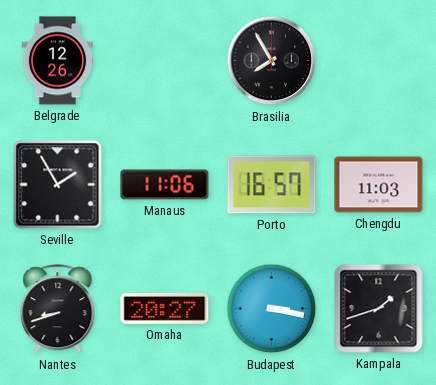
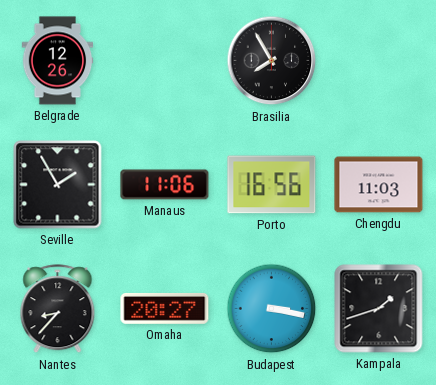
Porto: 16:57 -> 16:56 (272, 185)
Nantes: 8:42 -> 8:37 (58, 309)
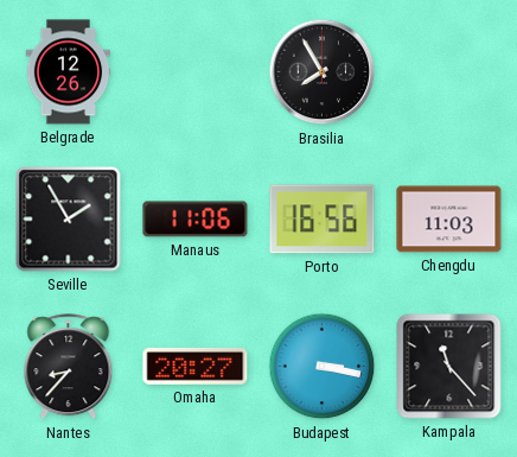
Kampala: 1:42 -> 11:23 (449, 367)
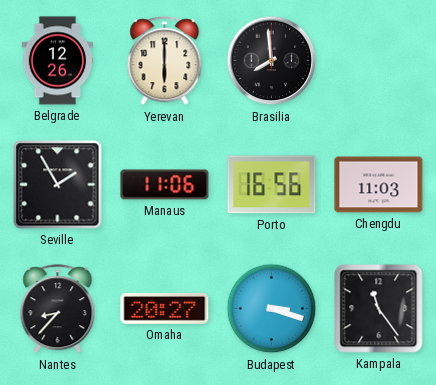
Yerevan: none -> 6:00 (165, 61)
Brasilia: 7:55 -> 7:59 (272, 61)
Budapest: 3:17 -> 3:18 (272, 309)
Kampala: 11:23 -> 11:24 (379, 309)
